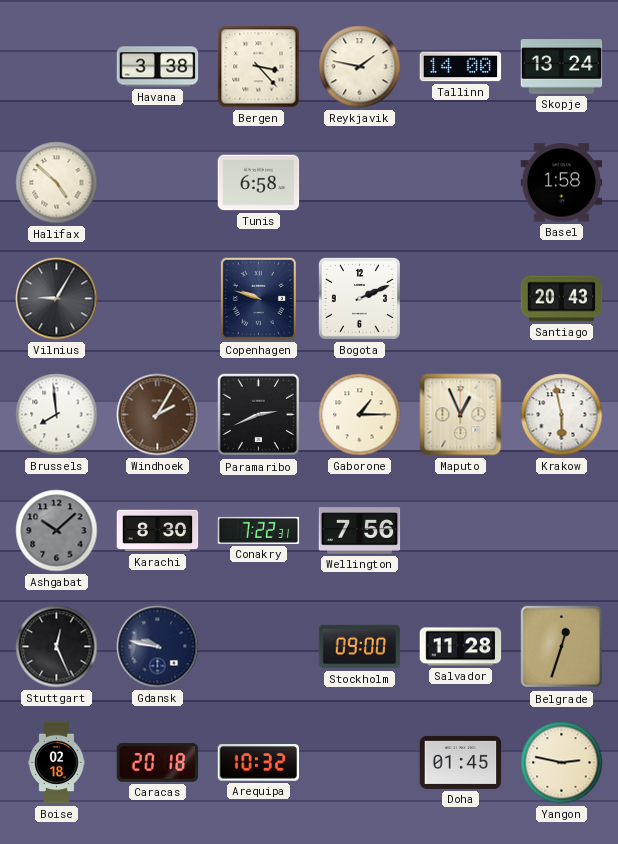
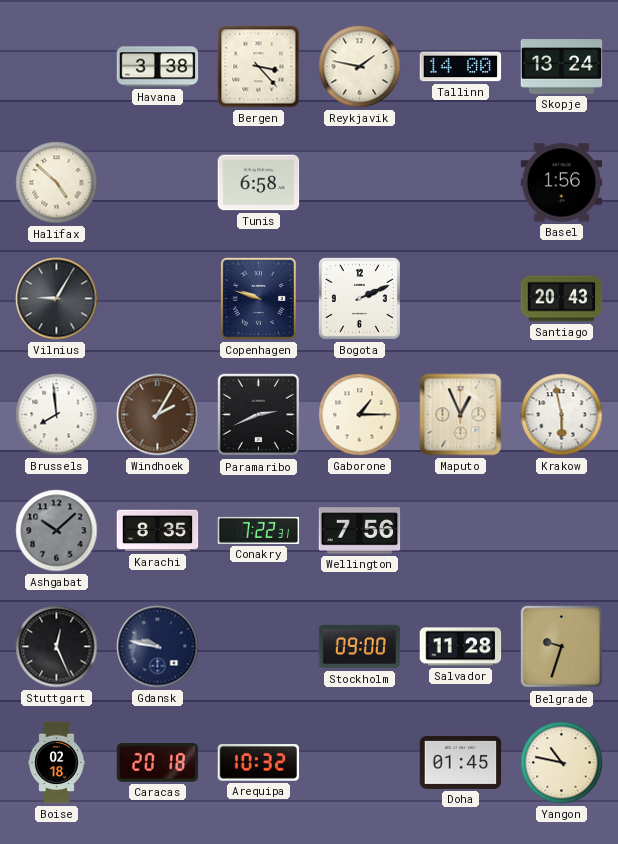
Basel: 1:58 -> 1:56 (562, 183)
Karachi: 8:30 -> 8:35 (158, 531)
Belgrade: 12:33 -> 9:33 (562, 647)
Yangon: 2:47 -> 10:47 (562, 763)
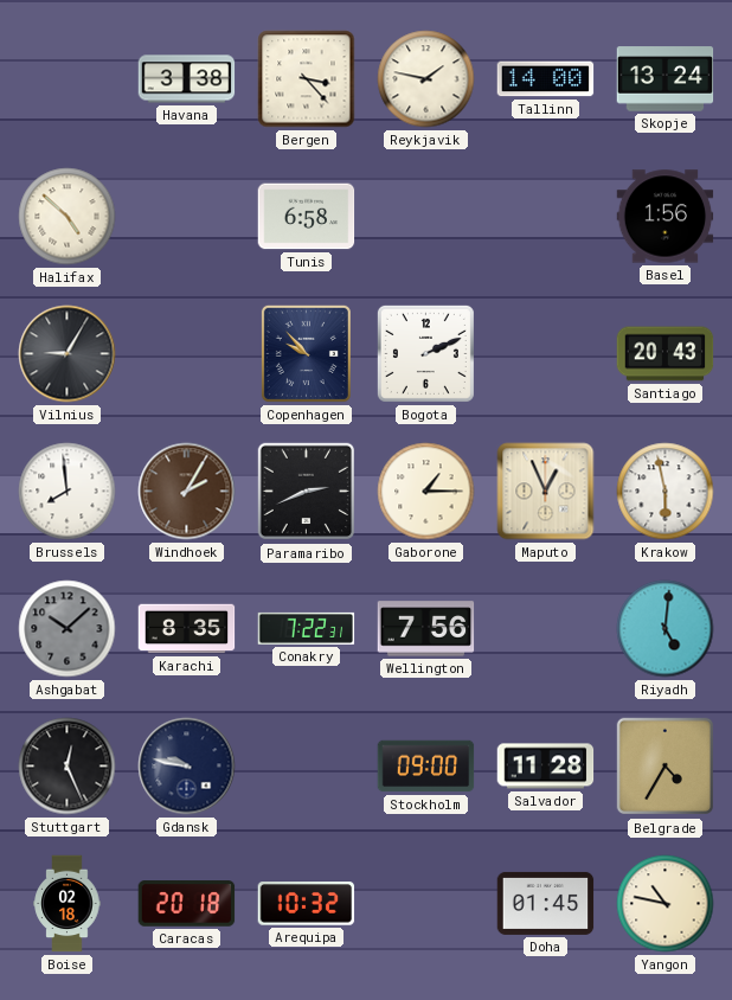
Copenhagen: 9:48 -> 9:53 (306, 353)
Riyadh: none -> 5:01 (666, 629)
Belgrade: 9:33 -> 4:35 (666, 767)
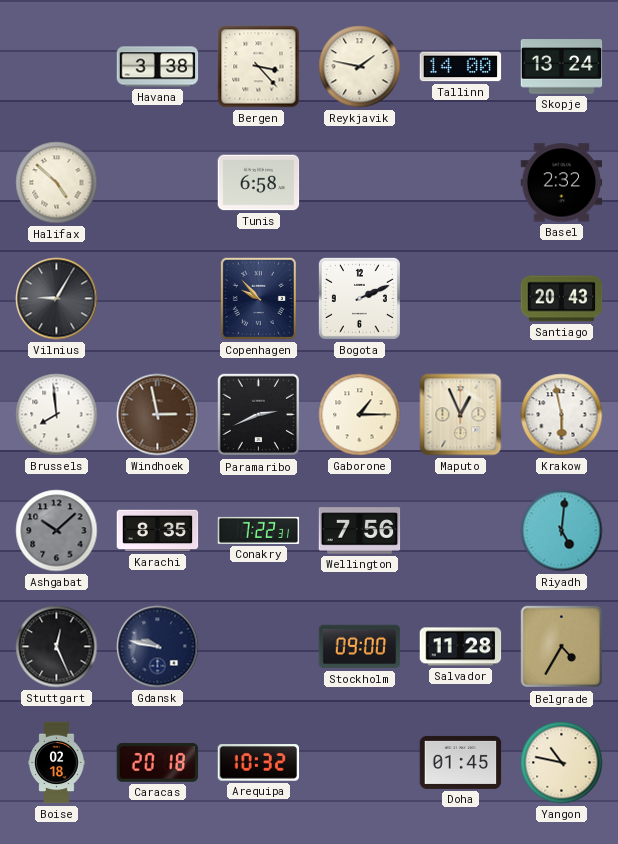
Basel: 1:56 -> 2:32 (562, 183)
Windhoek: 2:05 -> 2:58 (158, 415)
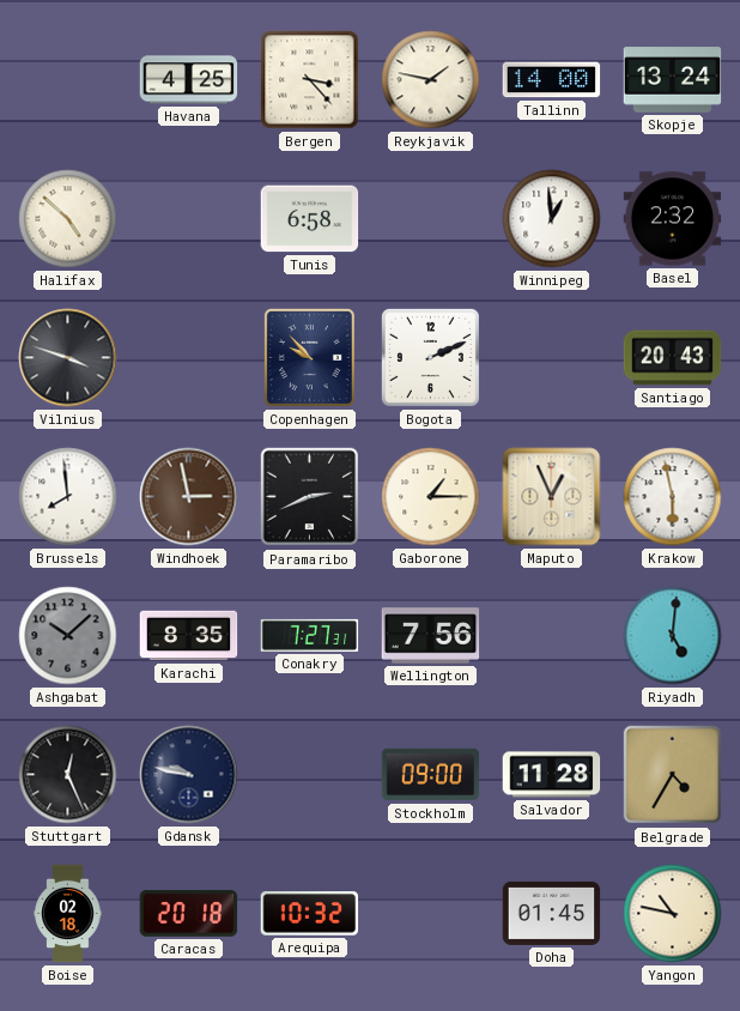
Havana: 3:38 -> 4:25 (189, 80)
Winnipeg: none -> 12:59 (552, 219)
Vilnius: 9:05 -> 3:48 (68, 358)
Conakry: 7:22 -> 7:27 (310, 635)
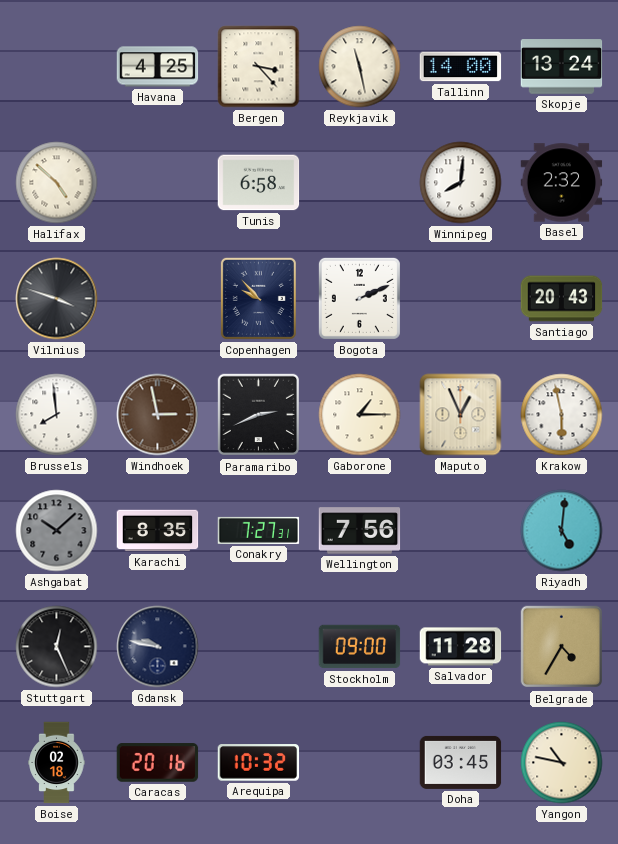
Reykjavik: 1:47 -> 11:28 (360, 67)
Winnipeg: 12:59 -> 8:01 (461, 183)
Caracas: 20:18 -> 20:16 (158, 763)
Doha: 01:45 -> 03:45 (461, 762)
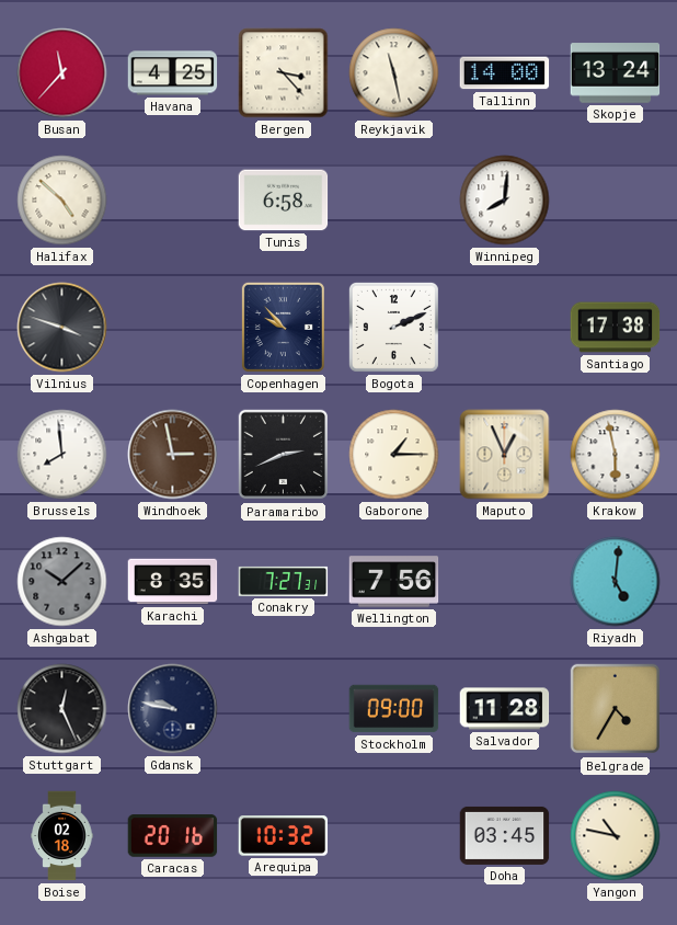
Busan: none -> 11:37 (62, 73)
Basel: 2:32 -> none (562, 183)
Santiago: 20:43 -> 17:38 (616, 328)
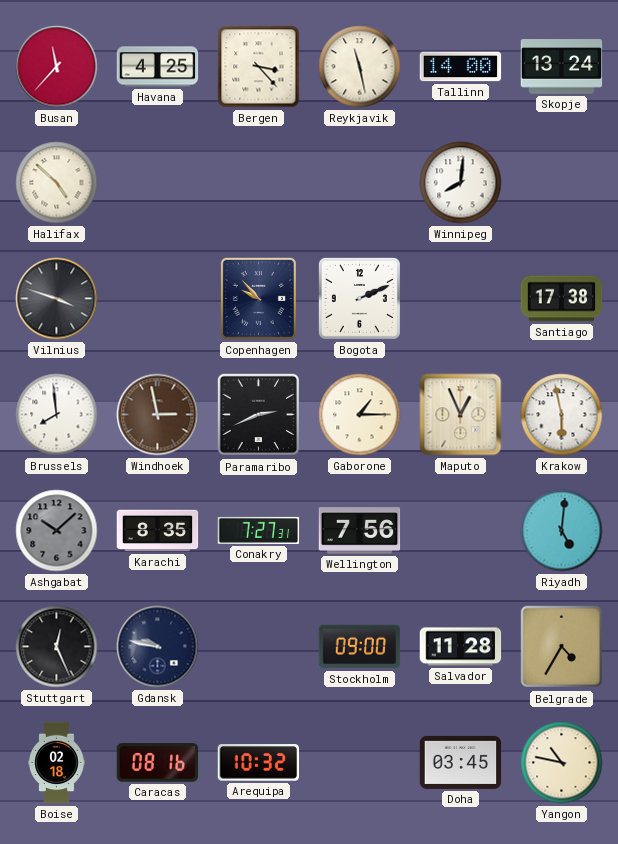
Tunis: 6:58 -> none (284, 201)
Caracas: 20:16 -> 08:16 (158, 763)
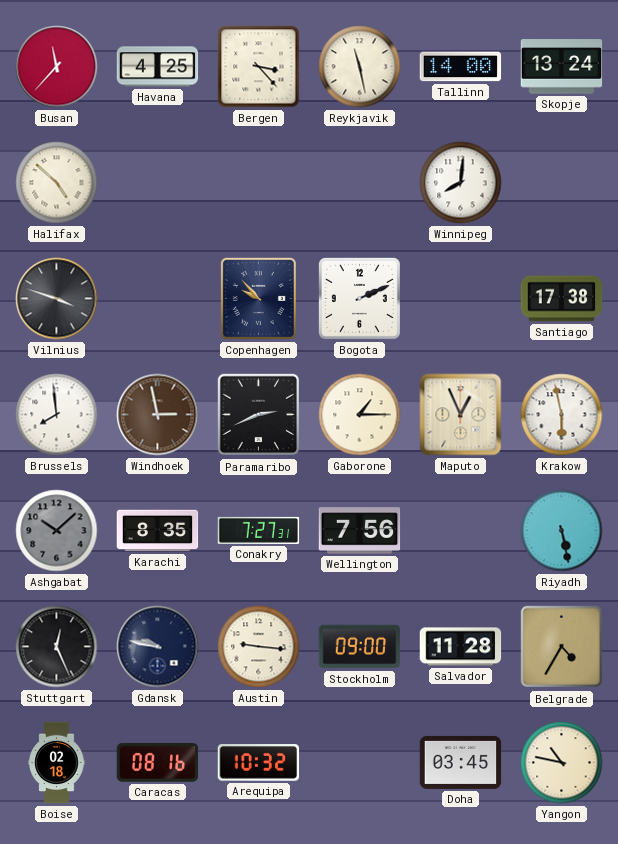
Riyadh: 5:01 -> 5:28 (562, 531)
Austin: none -> 9:16 (259, 647)
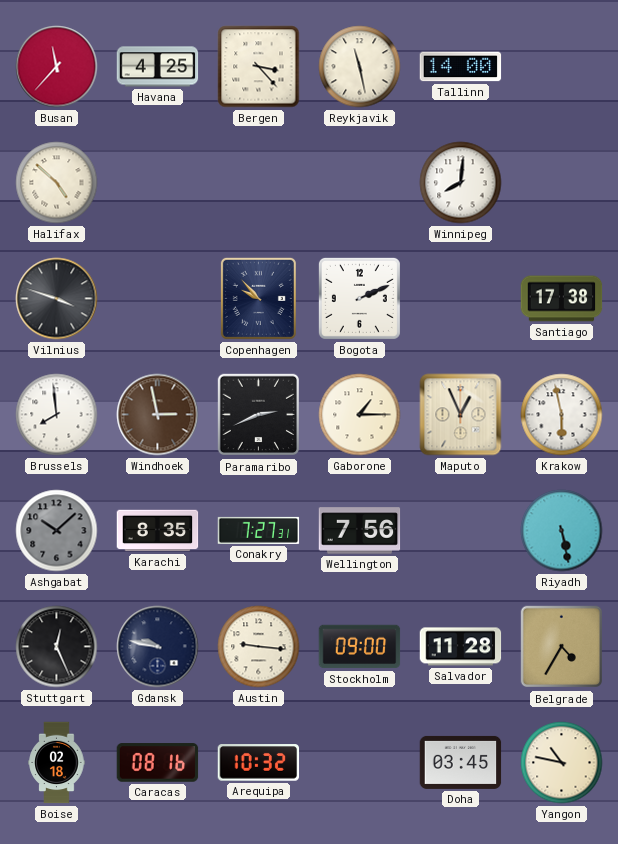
Skopje: 13:24 -> none (562, 67)
